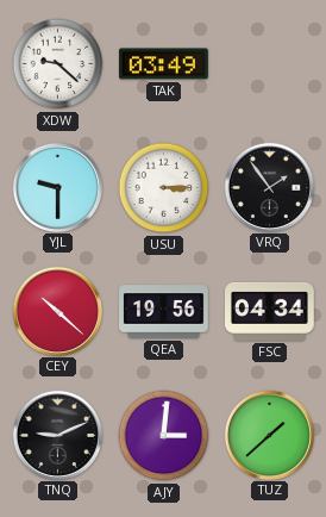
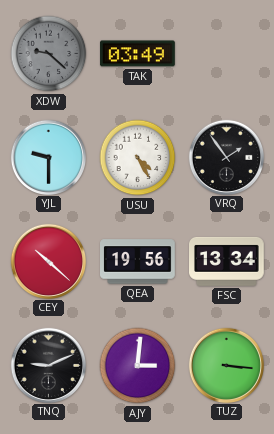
XDW dial: white -> grey (49, 54)
USU: 3:15 -> 4:25 (138, 158)
FSC: 04:34 -> 13:34 (227, 261)
TUZ: 1:38 -> 3:16 (226, 365)
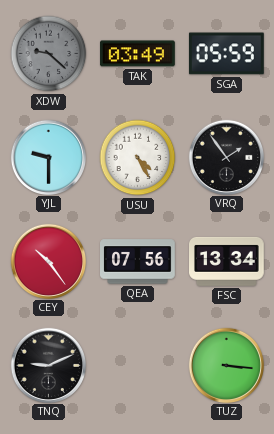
SGA: none -> 05:59 (226, 54)
CEY: 10:22 -> 10:24 (48, 261)
QEA: 19:56 -> 07:56 (138, 262)
AJY: 3:01 -> none (138, 366)
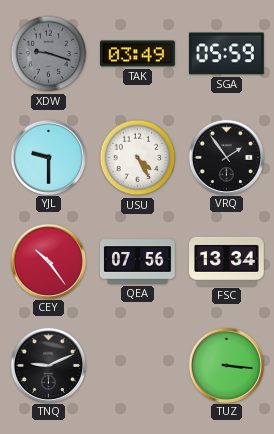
XDW: 9:22 -> 9:18 (49, 54)
